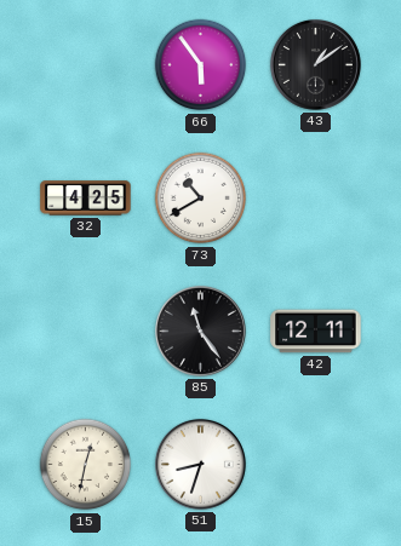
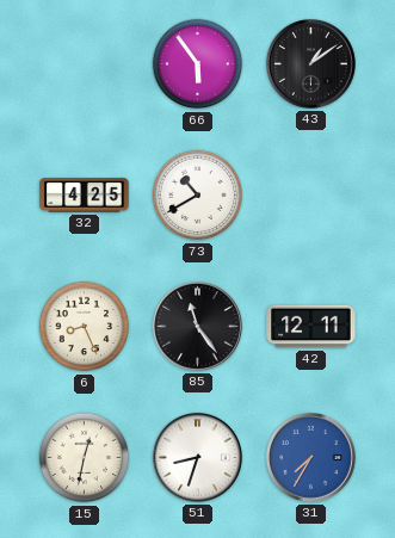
6: none -> 8:26 (85, 327)
31: none -> 7:35 (310, 457)
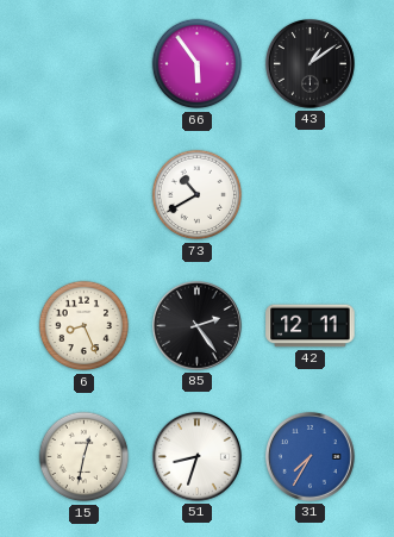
32: 4:25 -> none (85, 196)
85: 11:24 -> 2:24 (196, 325)
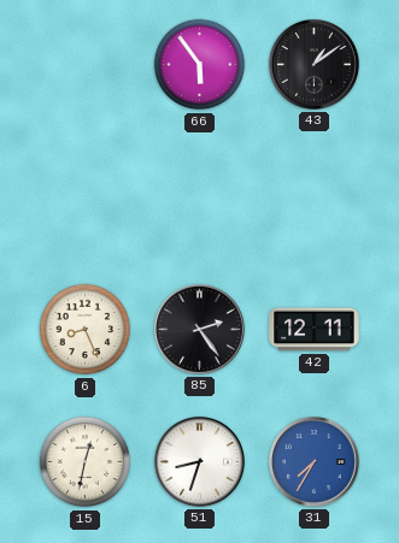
73: 10:40 -> none (198, 195)
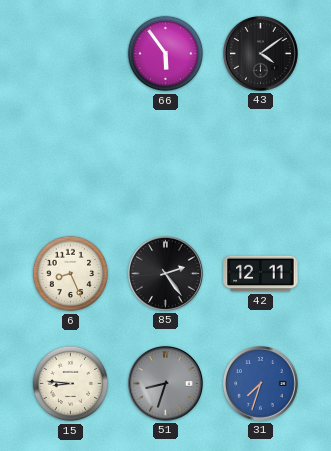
43: 1:09 -> 4:09 (260, 53)
15: 12:32 -> 8:46 (71, 384)
51 dial: white -> grey (165, 383)
31: 7:35 -> 7:33 (260, 383)
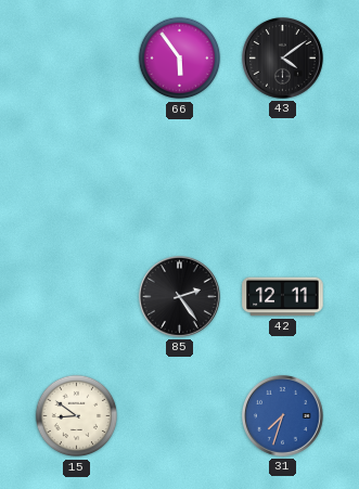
6: 8:26 -> none (71, 274)
15: 8:46 -> 8:51 (77, 416)
51: 8:33 -> none (165, 383)
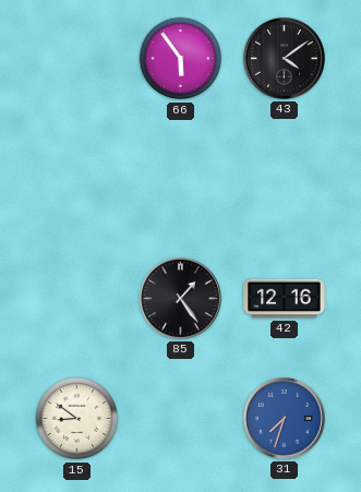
85: 2:24 -> 1:24 (180, 298)
42: 12:11 -> 12:16 (285, 299)
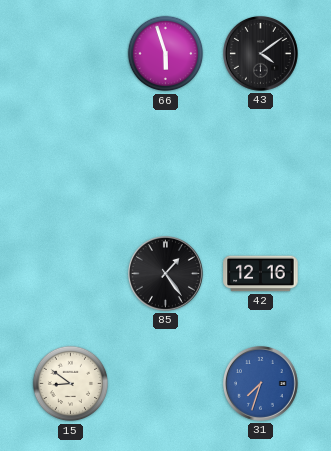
66: 5:54 -> 5:57 (166, 54)
